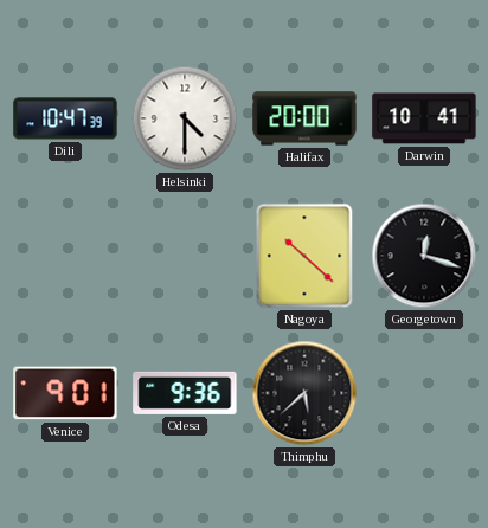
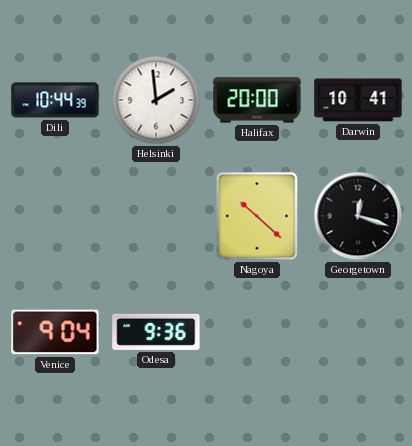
Dili: 10:47 -> 10:44 (55, 100)
Helsinki: 4:30 -> 1:59 (156, 100)
Venice: 9:01 -> 9:04 (55, 332)
Thimphu: 5:38 -> none (304, 393)
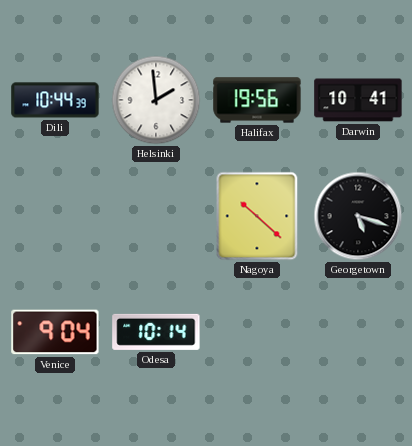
Halifax: 20:00 -> 19:56 (257, 100)
Georgetown: 12:18 -> 5:18 (358, 216)
Odesa: 9:36 -> 10:14 (156, 332)
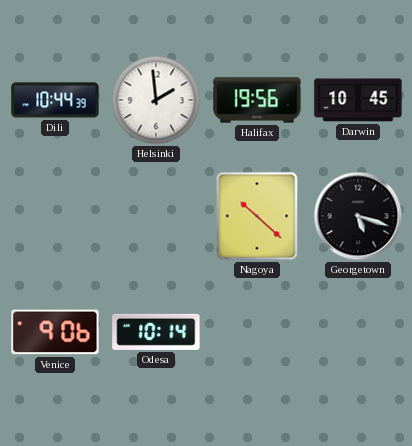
Darwin: 10:41 -> 10:45 (358, 100)
Venice: 9:04 -> 9:06 (55, 332)
